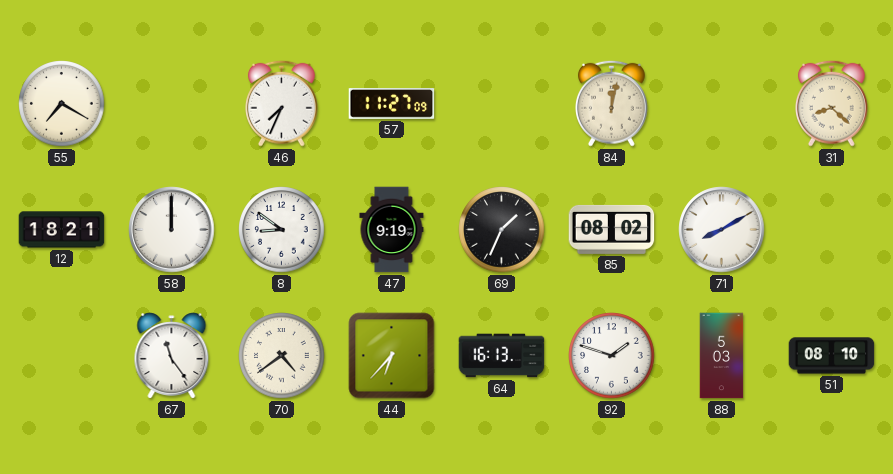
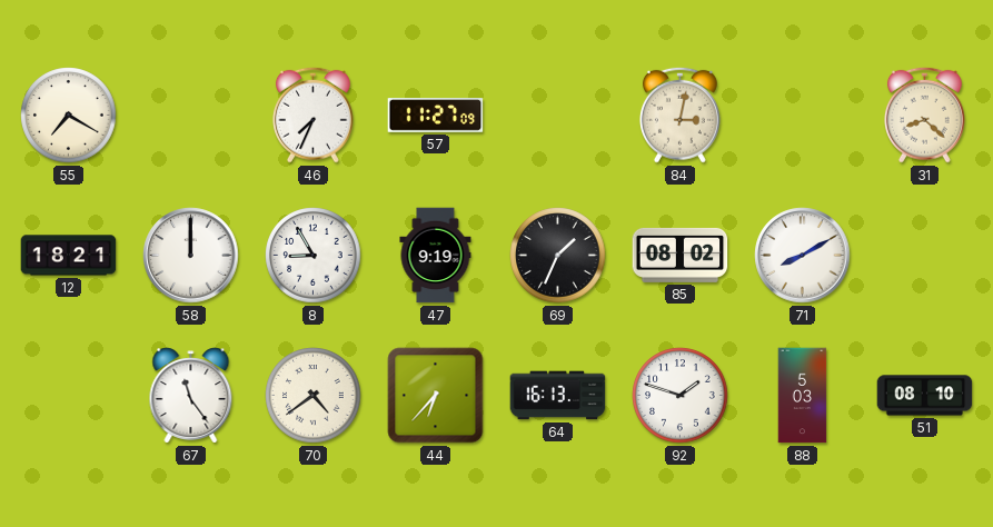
84: 12:02 -> 3:02 (679, 115)
8: 8:51 -> 8:55 (314, 256)
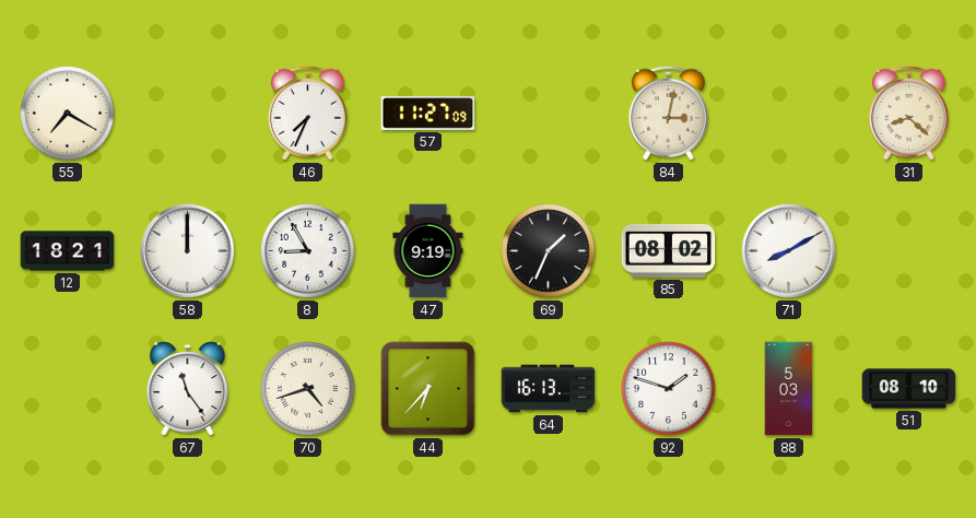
70: 4:39 -> 4:42 (308, 389)
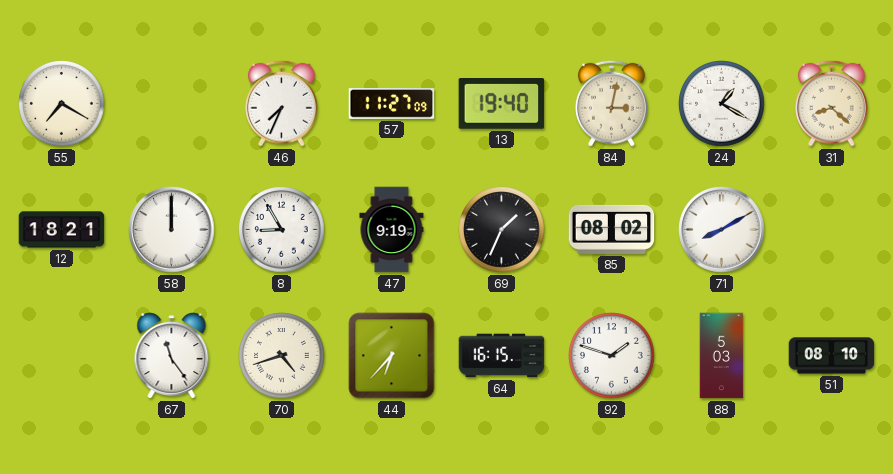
13: none -> 19:40 (502, 104)
24: none -> 1:20 (722, 104)
64: 16:13 -> 16:15 (502, 356)
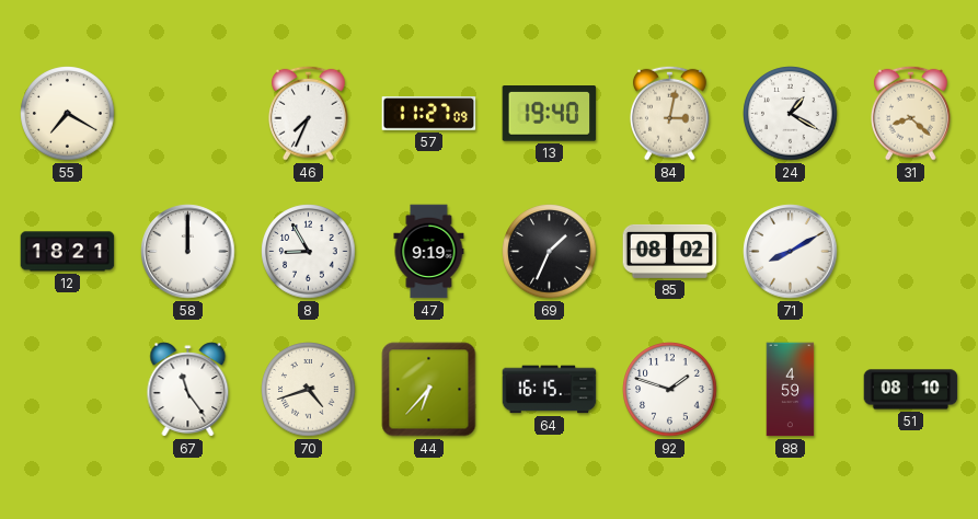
88: 5:03 -> 4:59 (791, 390)
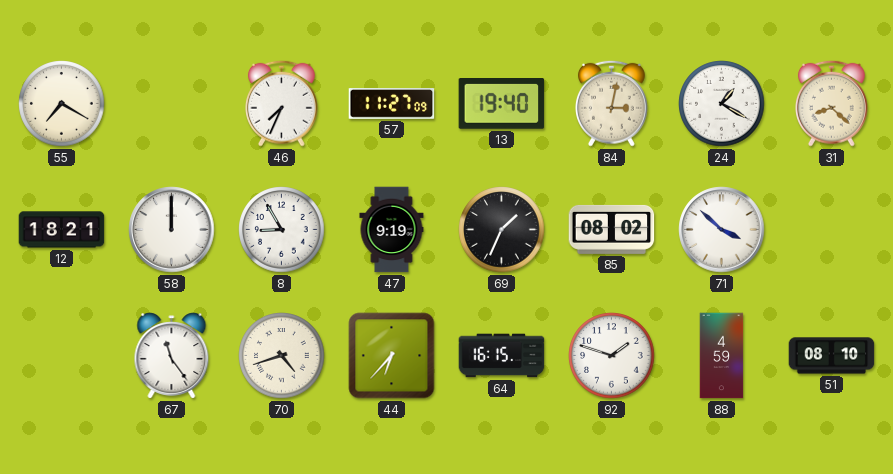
71: 8:10 -> 3:52 (722, 230)
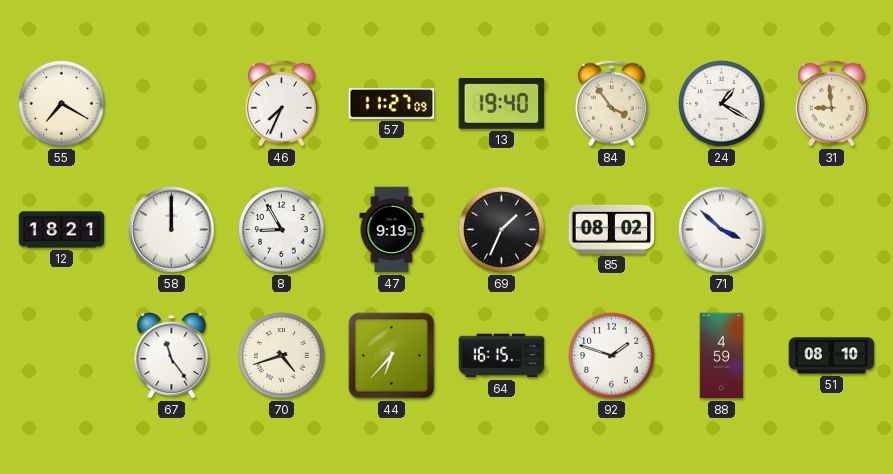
84: 3:02 -> 3:54 (611, 103)
31: 8:22 -> 8:59 (831, 103)
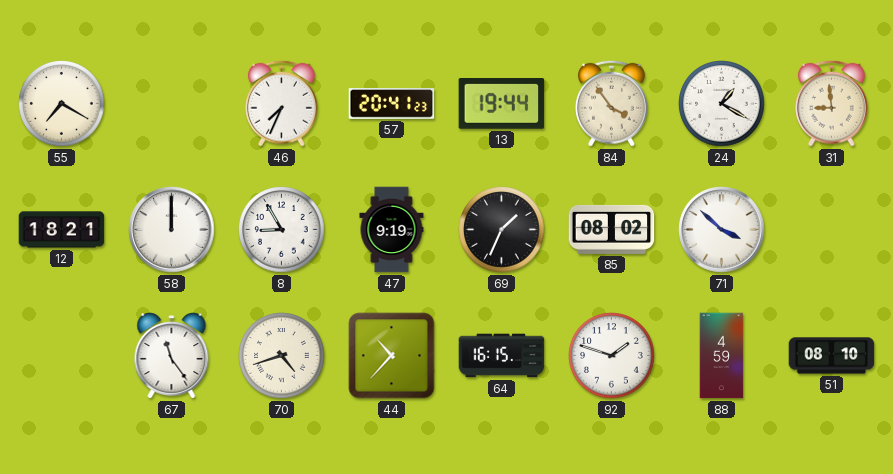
57: 11:27 -> 20:41 (392, 104)
13: 19:40 -> 19:44 (502, 104)
44: 6:37 -> 10:37 (392, 356)
